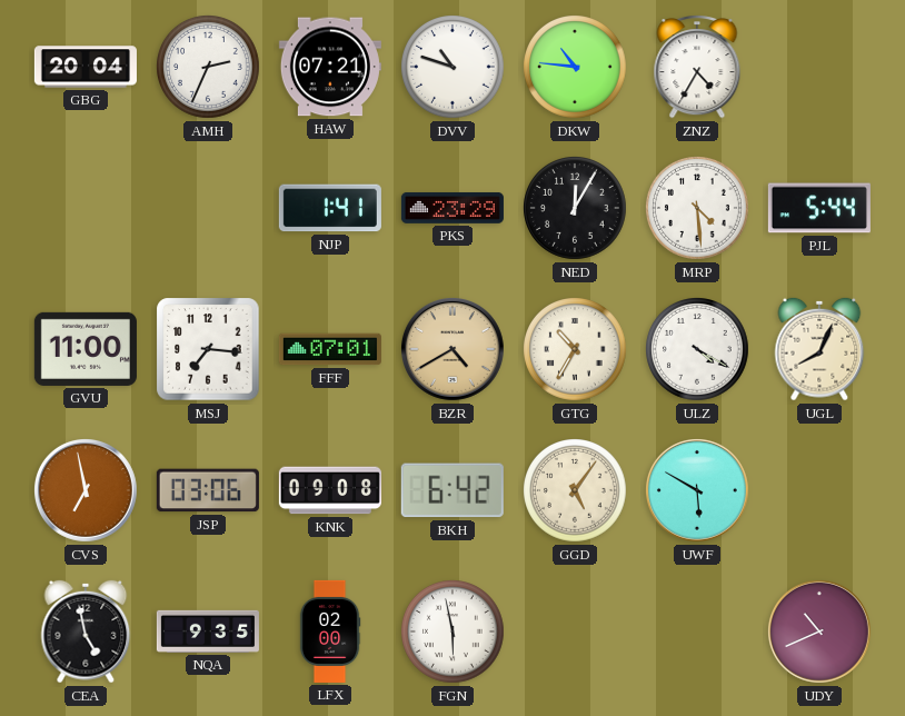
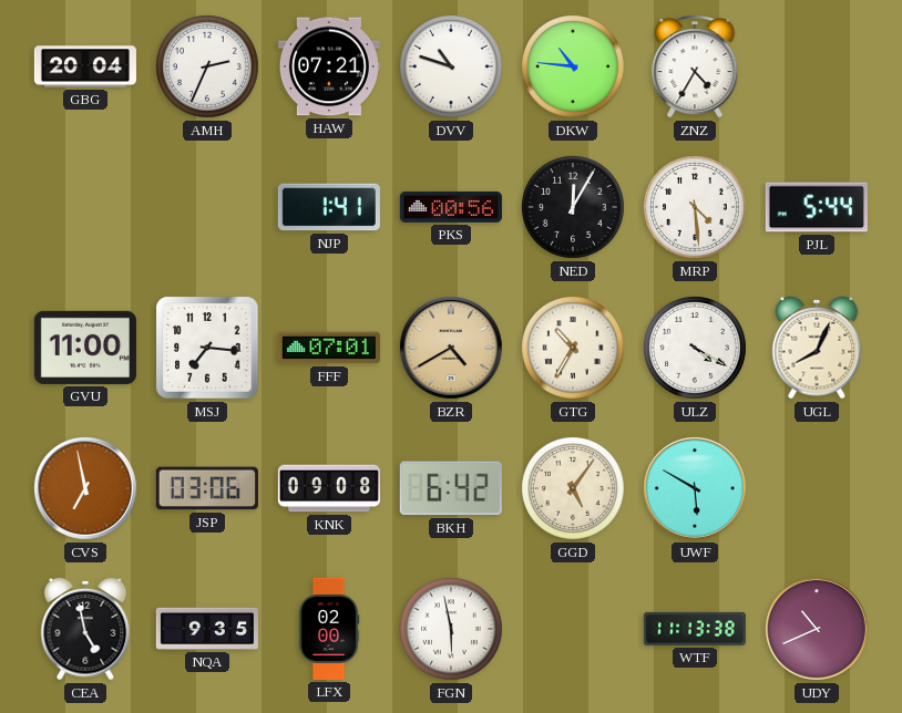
PKS: 23:29 -> 00:56 (451, 207)
WTF: none -> 11:13 (695, 629)
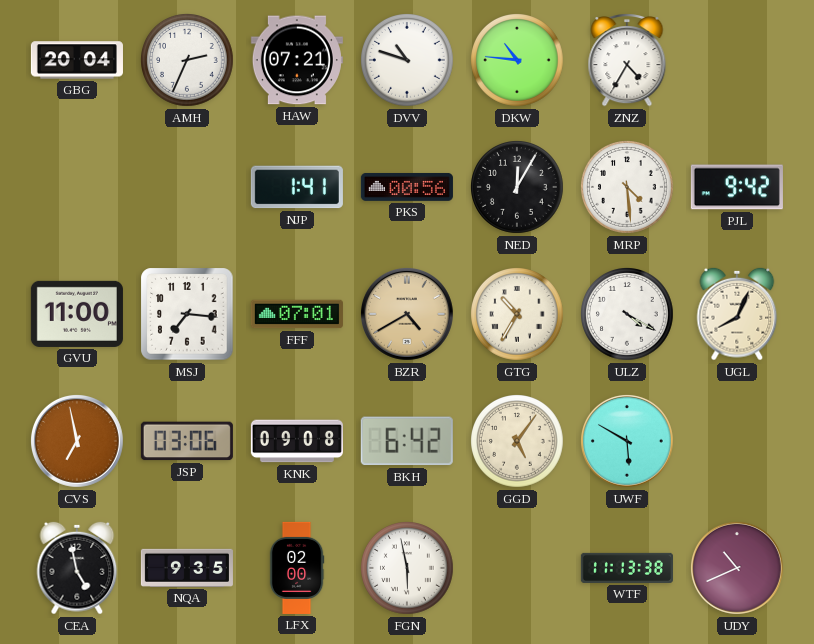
PJL: 5:44 -> 9:42 (737, 187)
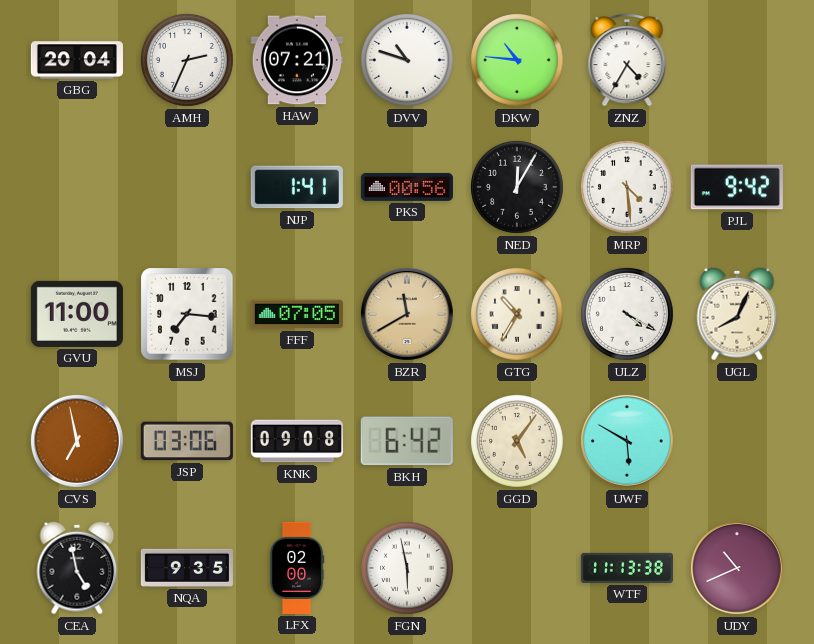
FFF: 07:01 -> 07:05 (297, 314)
BZR: 4:40 -> 11:40 (407, 314)
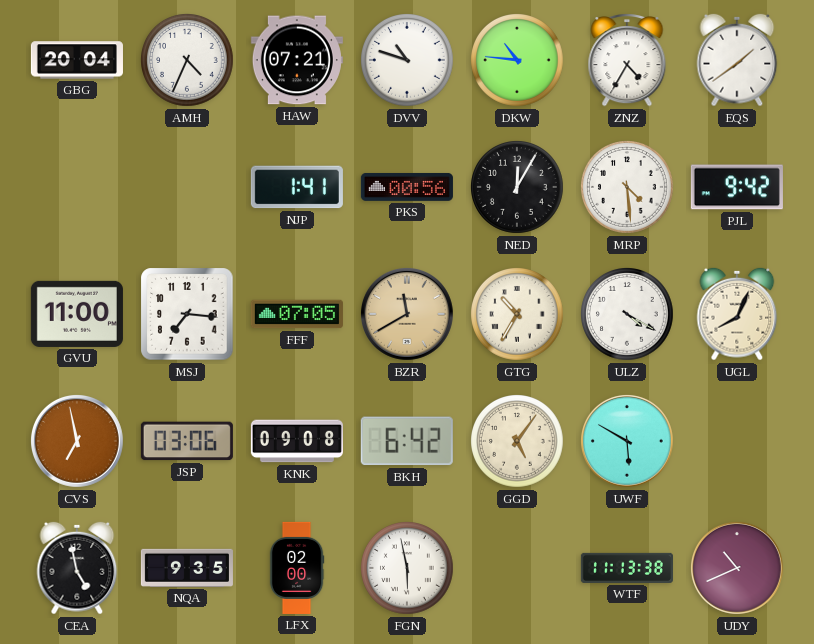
AMH: 2:34 -> 4:34 (188, 61)
EQS: none -> 1:39 (737, 60)
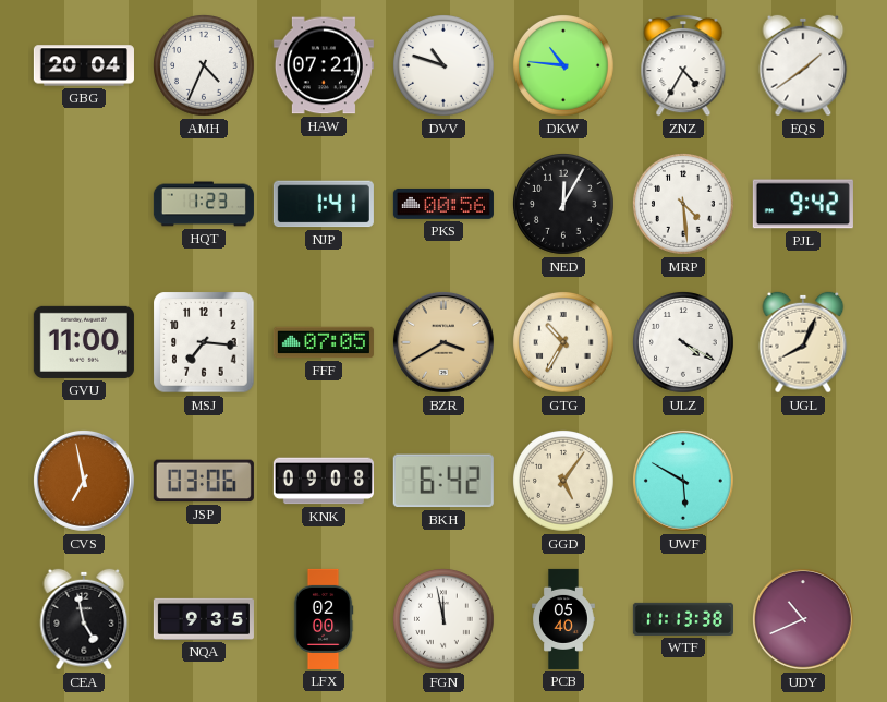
HQT: none -> 1:23 (204, 204)
BZR: 11:40 -> 3:40 (443, 342)
FGN: 5:58 -> 11:58 (445, 620)
PCB: none -> 05:40 (564, 619)
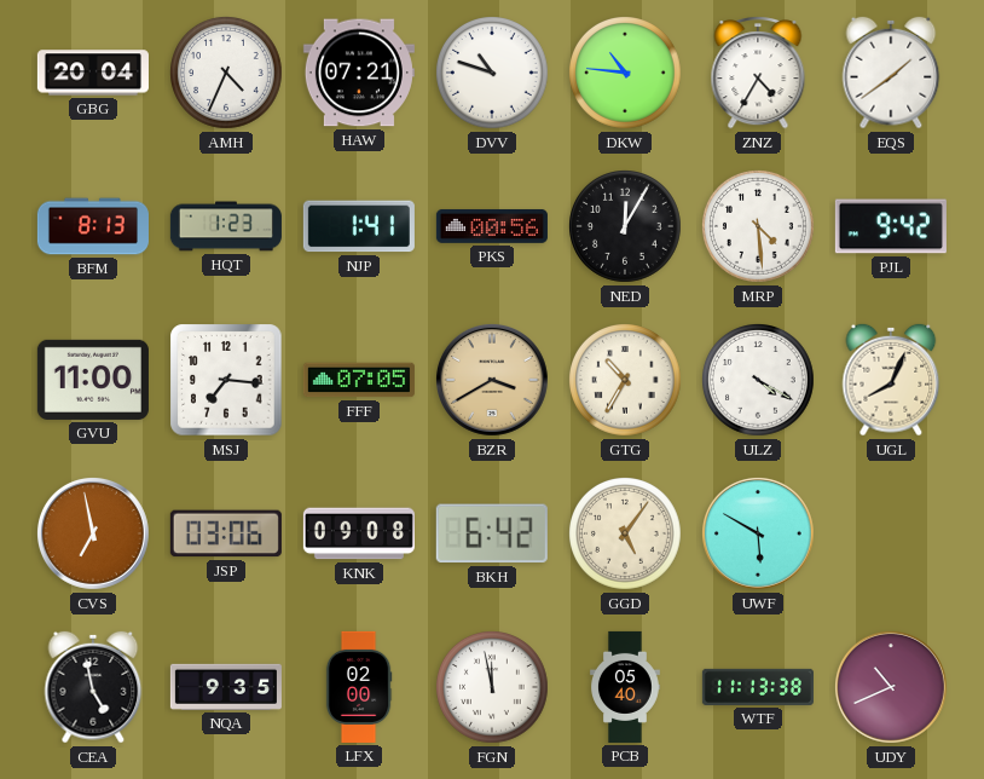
BFM: none -> 8:13 (93, 226)
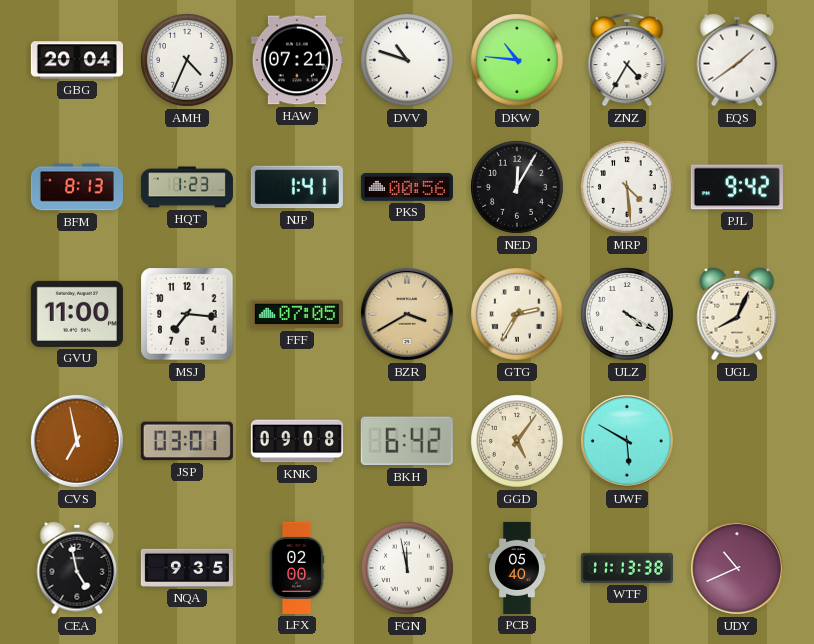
GTG: 10:35 -> 2:35 (518, 315)
JSP: 03:06 -> 03:01 (187, 441)
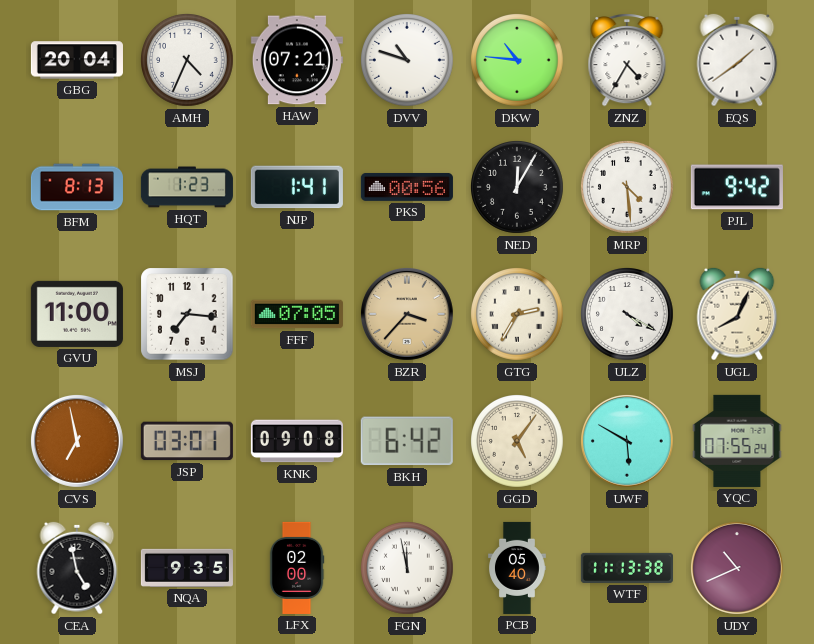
BZR: 3:40 -> 3:37 (407, 314)
YQC: none -> 07:55 (737, 441)
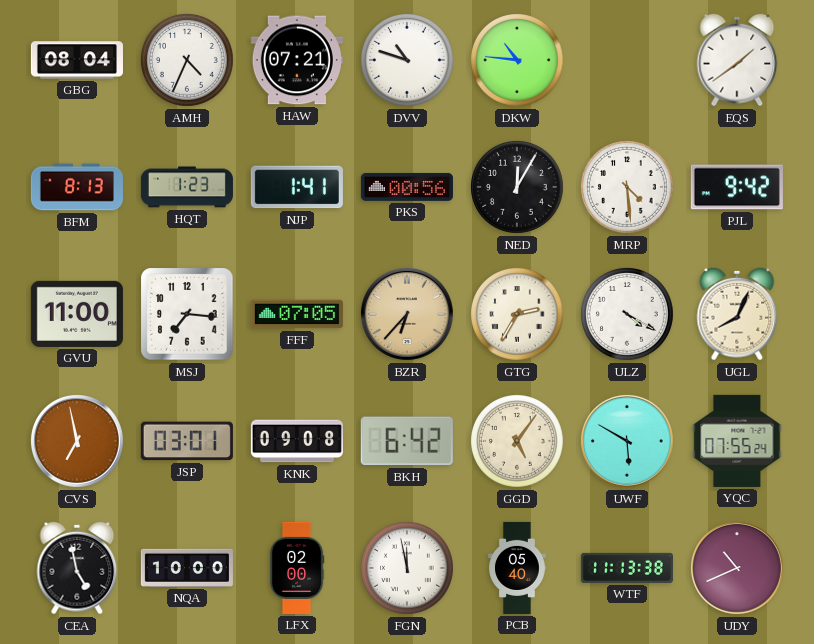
GBG: 20:04 -> 08:04 (77, 60)
ZNZ: 4:35 -> none (627, 61)
BZR: 3:37 -> 6:37 (407, 314)
NQA: 9:35 -> 10:00 (187, 568)
